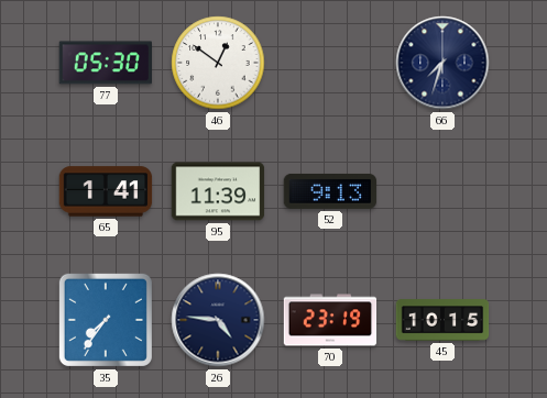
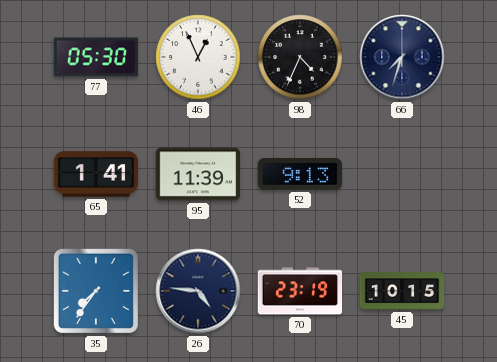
46: 12:51 -> 12:56 (198, 57)
98: none -> 4:34 (300, 57)
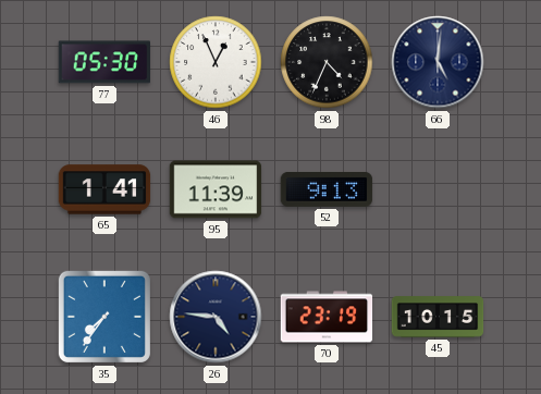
66: 7:33 -> 5:01 (438, 62)
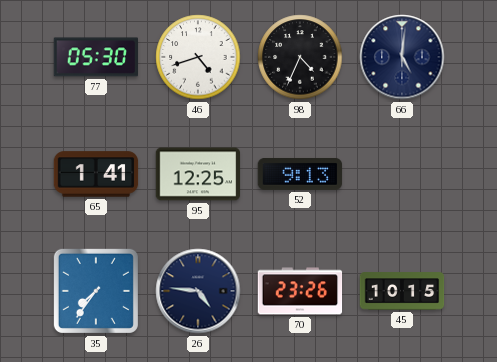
46: 12:56 -> 4:42 (198, 57)
95: 11:39 -> 12:25 (198, 174)
70: 23:19 -> 23:26 (300, 291)
